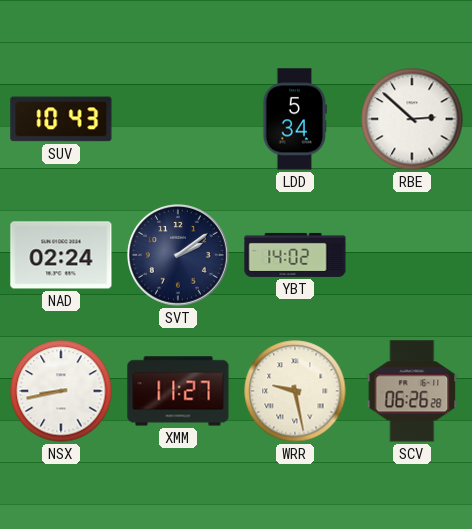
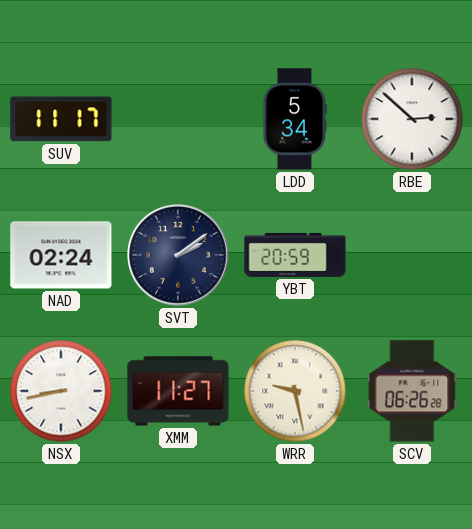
SUV: 10:43 -> 11:17 (61, 119)
YBT: 14:02 -> 20:59 (295, 255)
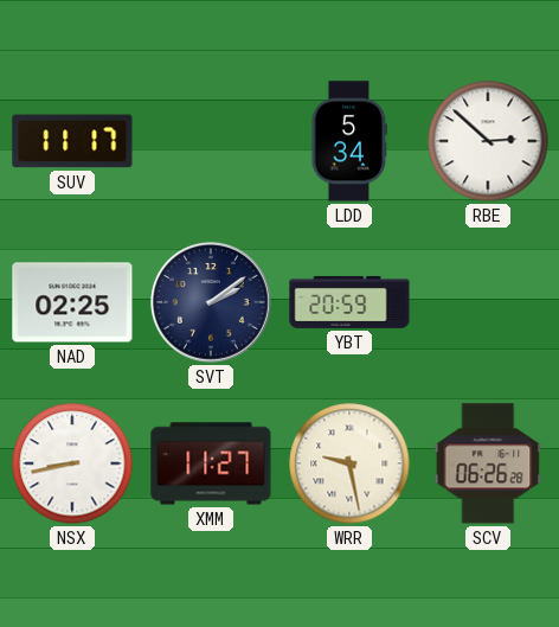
NAD: 02:24 -> 02:25 (72, 302)
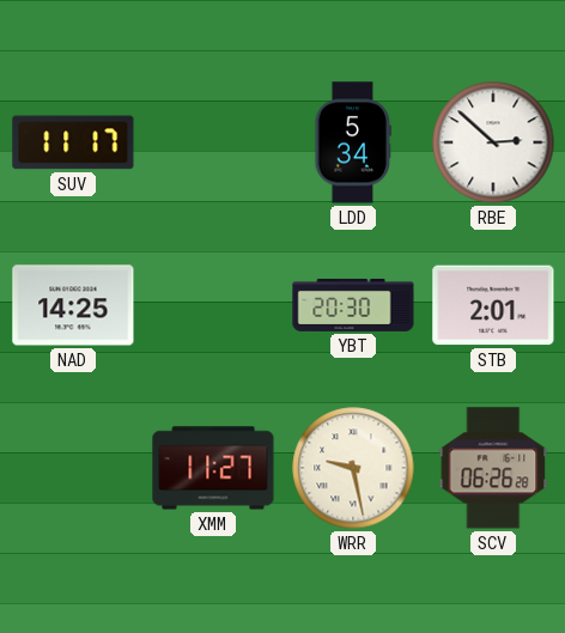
NAD: 02:25 -> 14:25 (73, 305)
SVT: 2:09 -> none (212, 303)
YBT: 20:59 -> 20:30 (353, 305)
STB: none -> 2:01 (493, 305)
NSX: 8:43 -> none (72, 463)
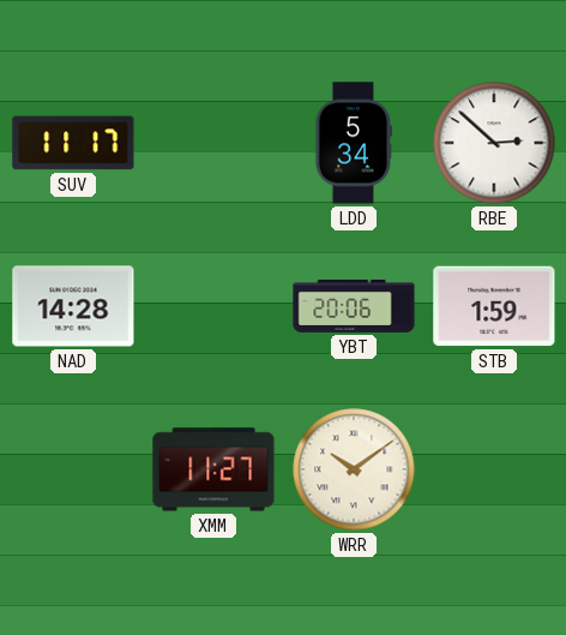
NAD: 14:25 -> 14:28 (73, 306)
YBT: 20:30 -> 20:06 (354, 306)
STB: 2:01 -> 1:59 (494, 306)
WRR: 9:28 -> 10:09 (354, 469)
SCV: 06:26 -> none (493, 468)
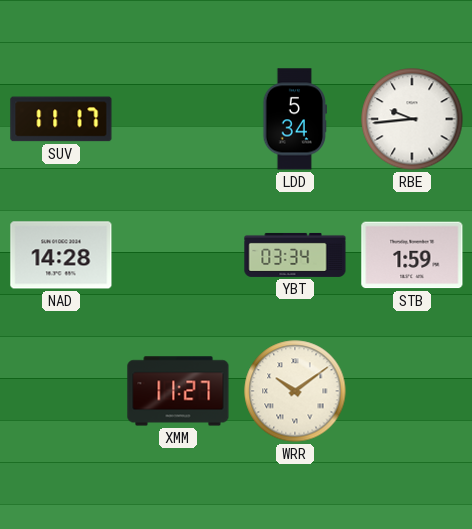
RBE: 2:52 -> 9:44 (412, 119)
YBT: 20:06 -> 03:34 (295, 255)
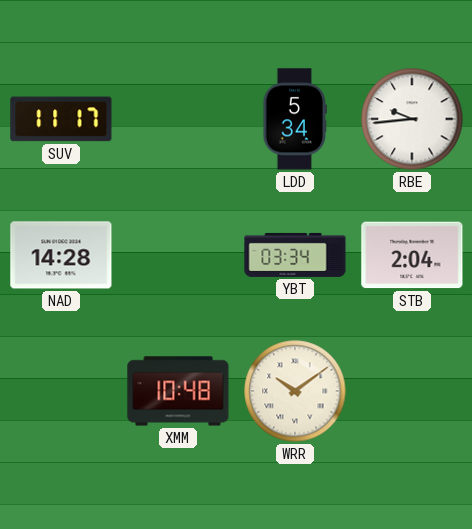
STB: 1:59 -> 2:04 (412, 255)
XMM: 11:27 -> 10:48 (178, 391)
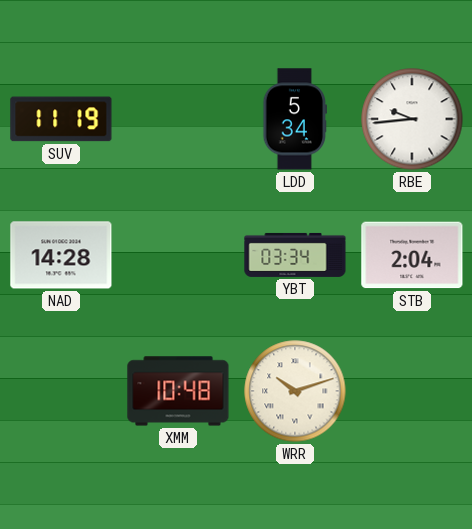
SUV: 11:17 -> 11:19 (61, 119)
WRR: 10:09 -> 10:12 (295, 391)
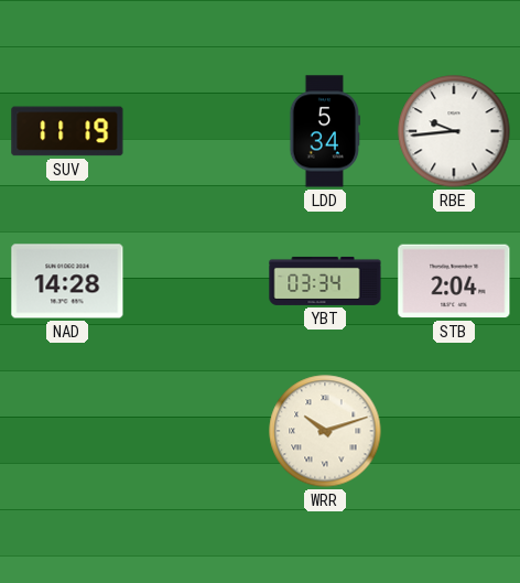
XMM: 10:48 -> none (178, 391)
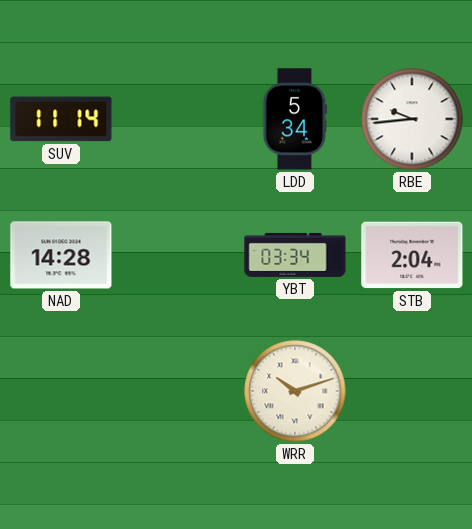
SUV: 11:19 -> 11:14 (61, 119)
